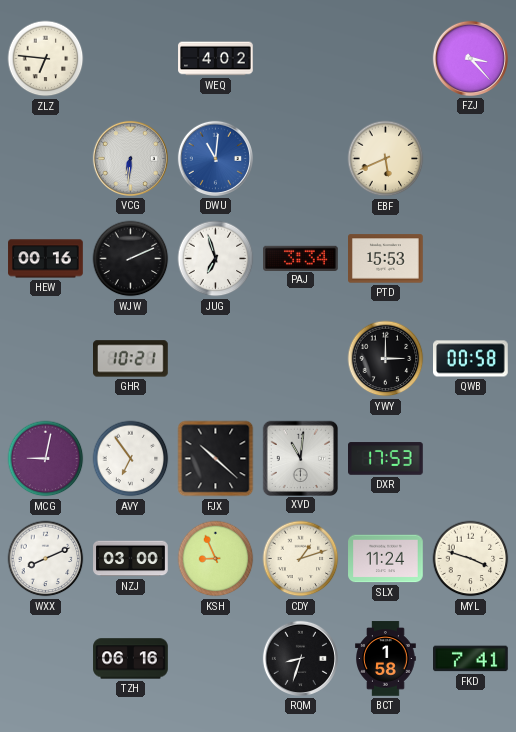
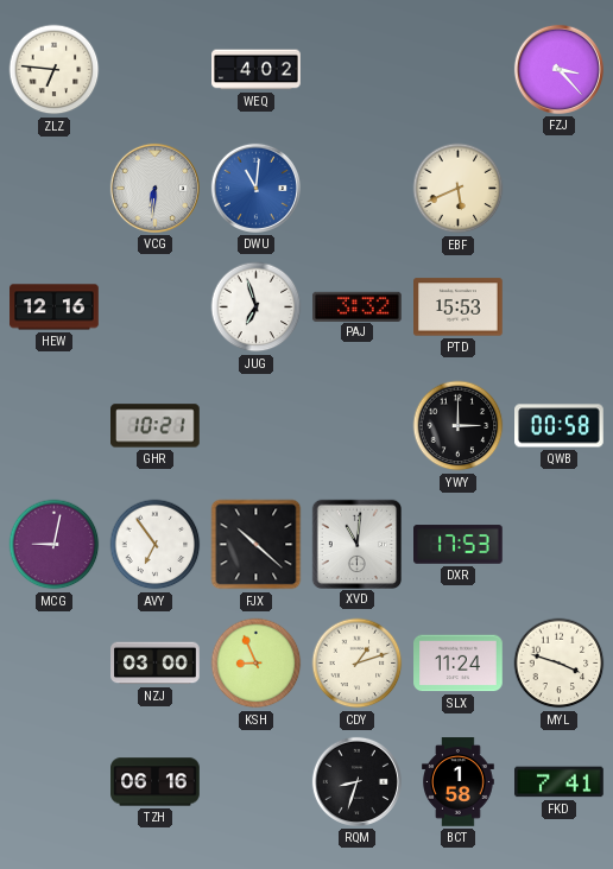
HEW: 00:16 -> 12:16 (55, 307)
WJW: 2:11 -> none (131, 259)
PAJ: 3:34 -> 3:32 (358, 306)
WXX: 8:11 -> none (46, 559)
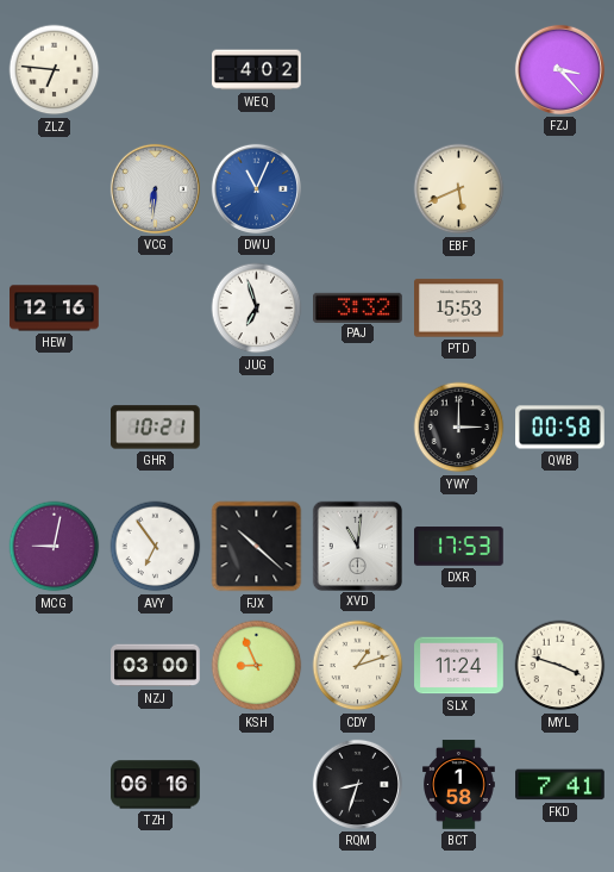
DWU: 11:01 -> 11:04 (256, 188)
